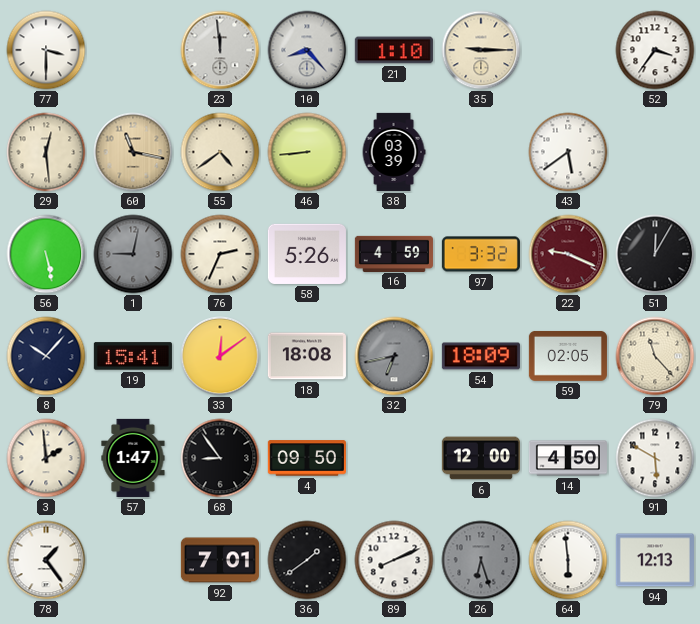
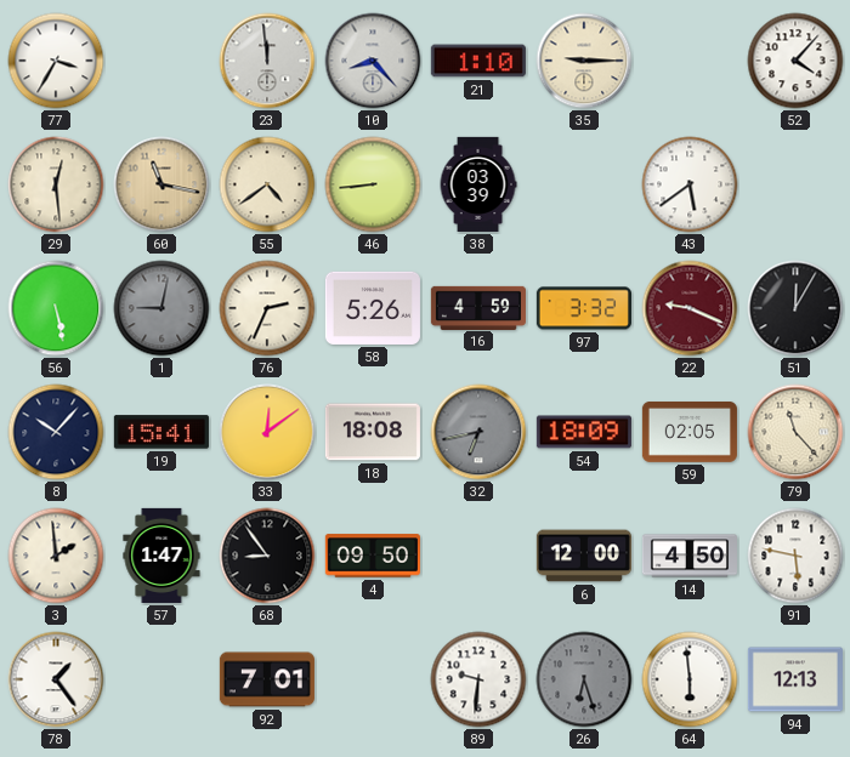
77: 3:30 -> 3:35 (56, 61)
52: 3:36 -> 4:07 (795, 61)
91: 5:50 -> 5:47 (795, 556)
36: 1:39 -> none (307, 560)
89: 8:11 -> 9:31 (478, 679)
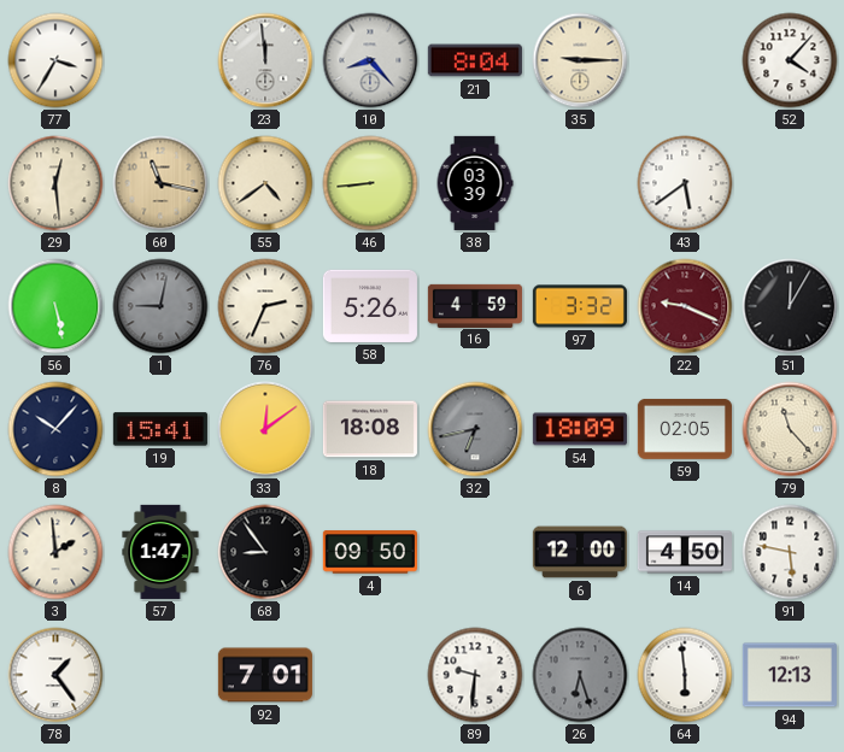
21: 1:10 -> 8:04 (475, 60)
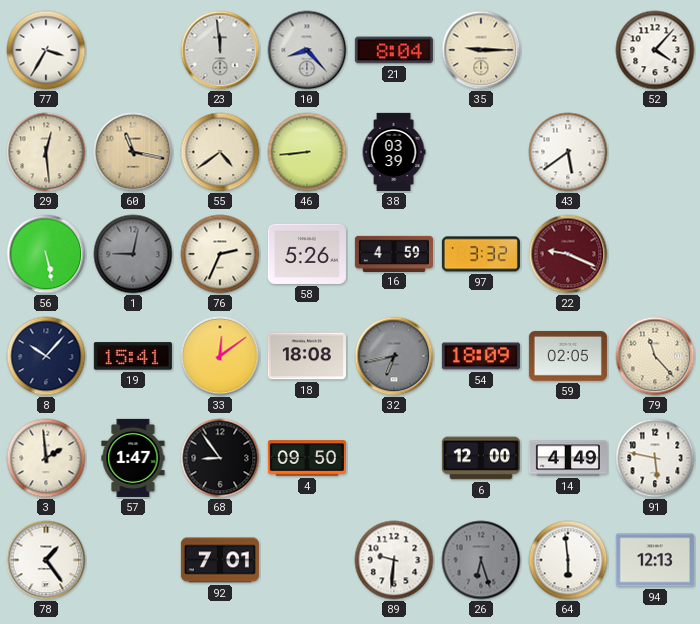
51: 12:05 -> none (790, 306)
14: 4:50 -> 4:49 (568, 458)
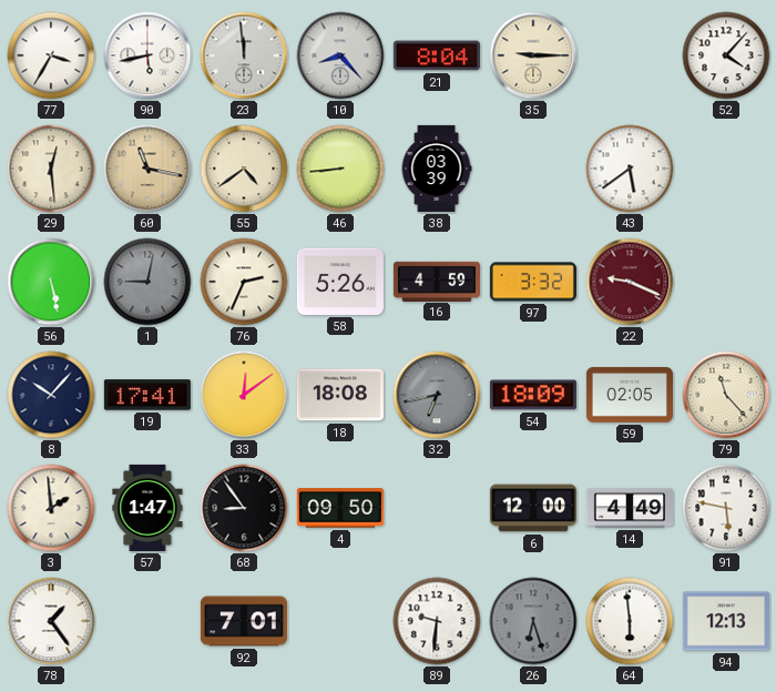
90: none -> 5:43 (147, 55)
19: 15:41 -> 17:41 (147, 395)
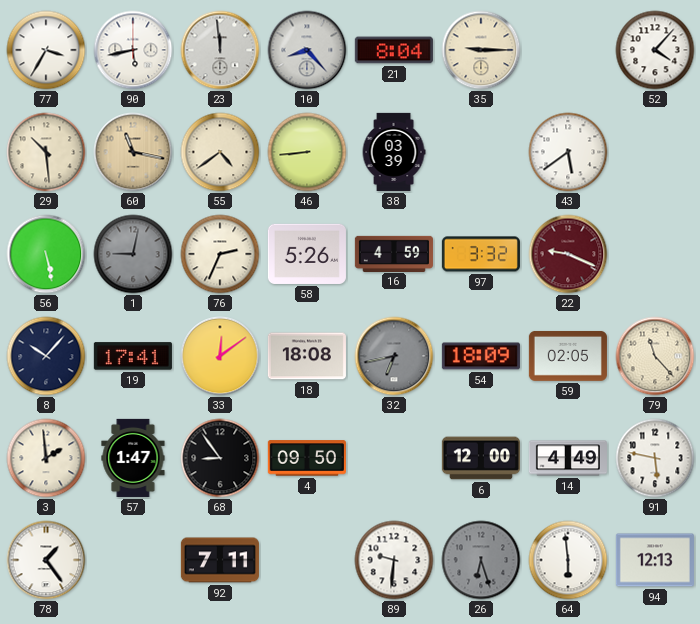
29: 12:29 -> 10:29 (46, 152)
92: 7:01 -> 7:11 (220, 560)
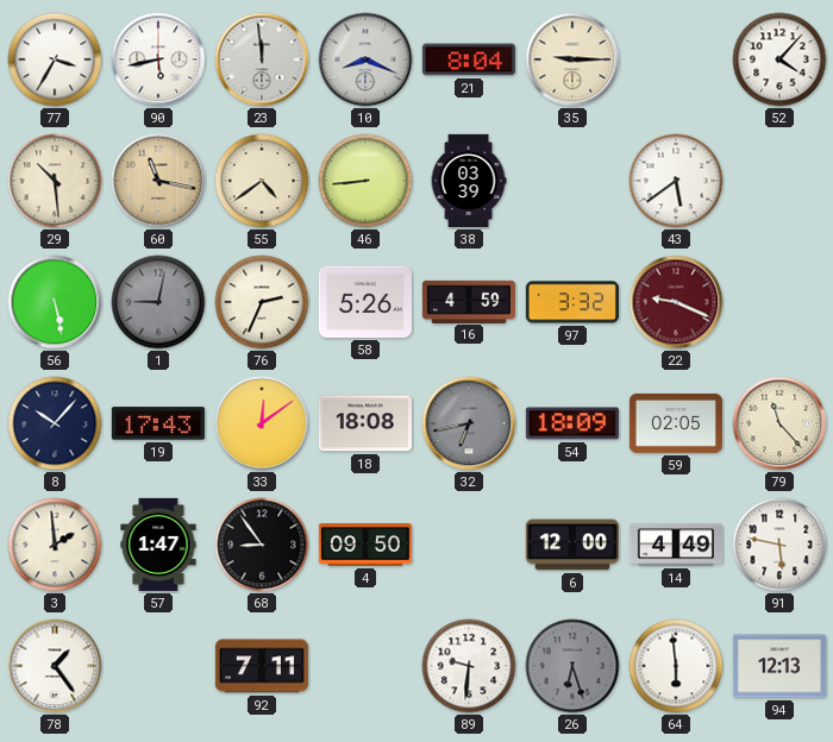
10: 8:23 -> 8:19 (365, 59)
19: 17:41 -> 17:43 (158, 423)
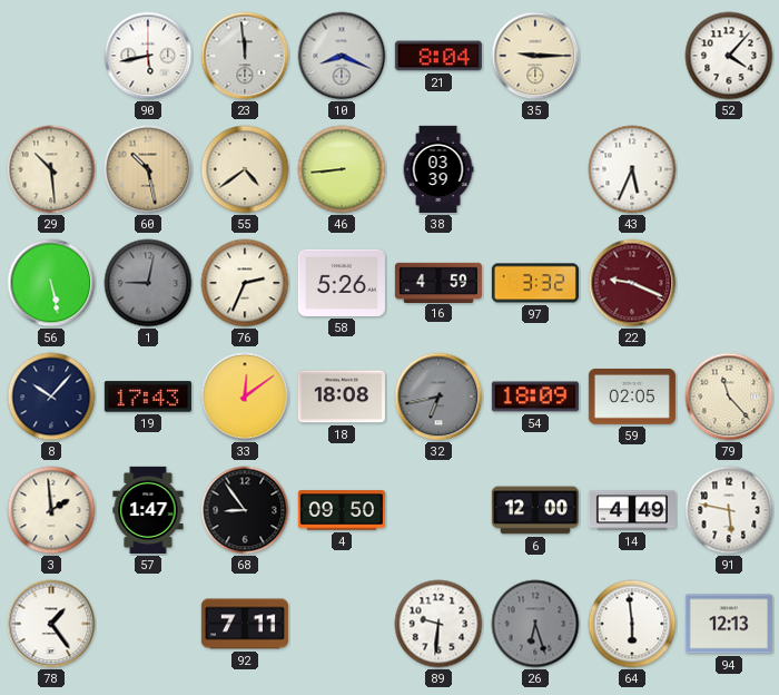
77: 3:35 -> none (55, 59)
60: 11:17 -> 10:28 (148, 169)
43: 5:39 -> 5:34 (632, 169)
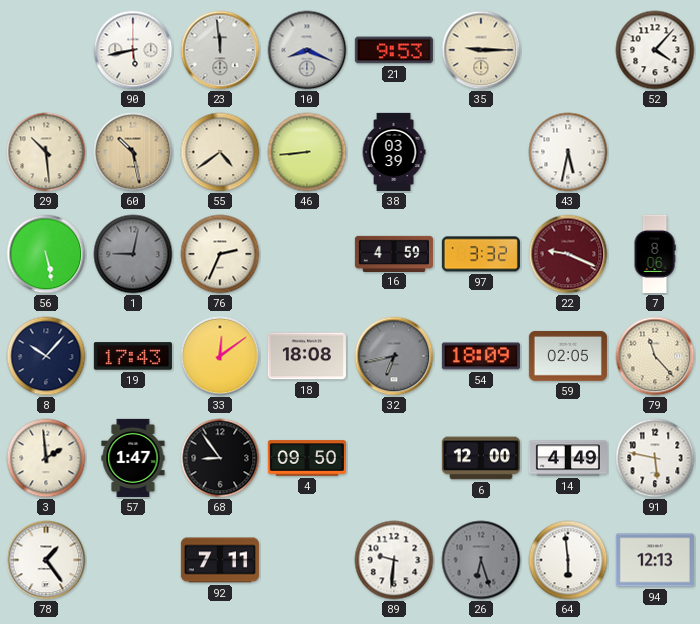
21: 8:04 -> 9:53 (394, 50)
43: 5:34 -> 5:32 (568, 152)
58: 5:26 -> none (342, 283)
7: none -> 8:06 (655, 254)
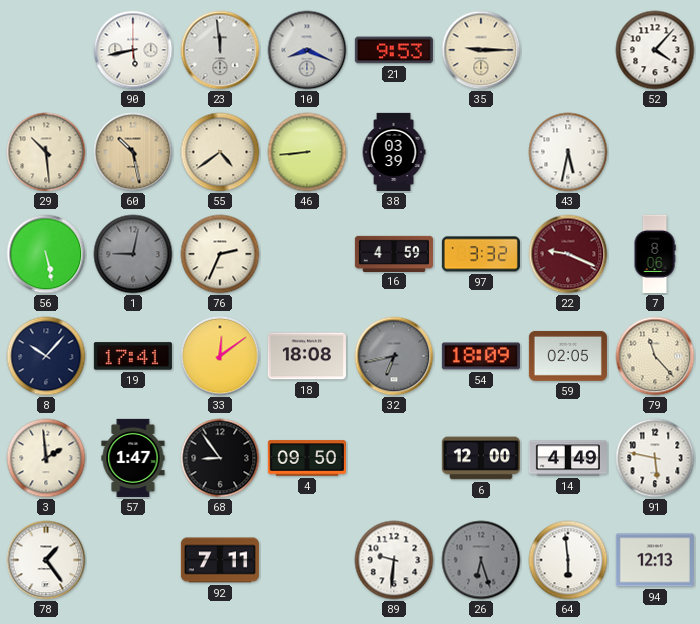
19: 17:43 -> 17:41 (133, 356)
